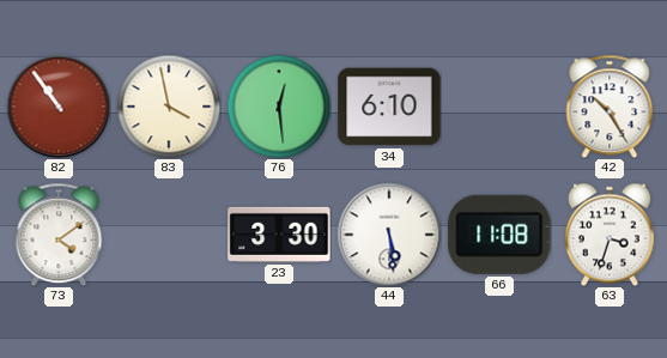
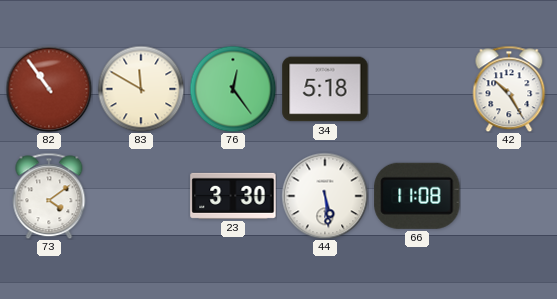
83: 3:58 -> 11:50 (141, 89)
76: 12:29 -> 12:24 (233, 89)
34: 6:10 -> 5:18 (325, 89)
63: 3:33 -> none (610, 235)
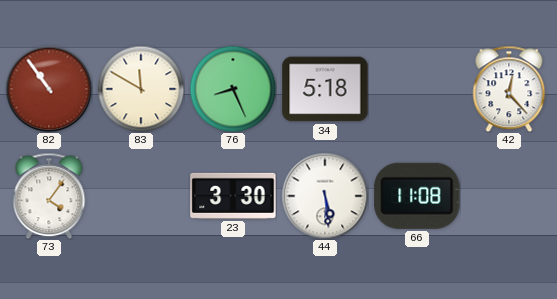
76: 12:24 -> 8:26 (233, 89)
42: 10:25 -> 12:23 (509, 89)
73: 4:09 -> 4:06 (49, 196)
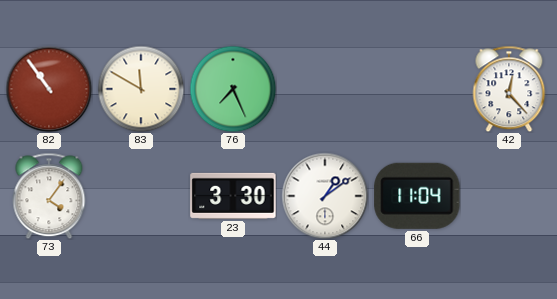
76: 8:26 -> 7:26 (233, 89)
34: 5:18 -> none (325, 89)
44: 5:29 -> 1:09 (325, 196)
66: 11:08 -> 11:04 (417, 196)
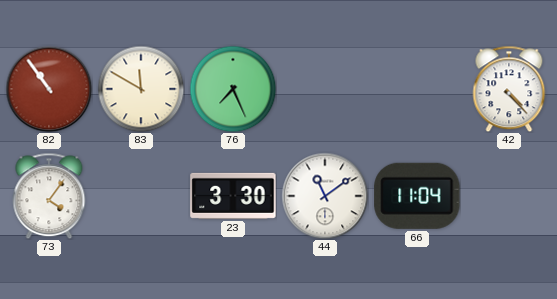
42: 12:23 -> 4:23 (509, 89)
44: 1:09 -> 11:09 (325, 196)
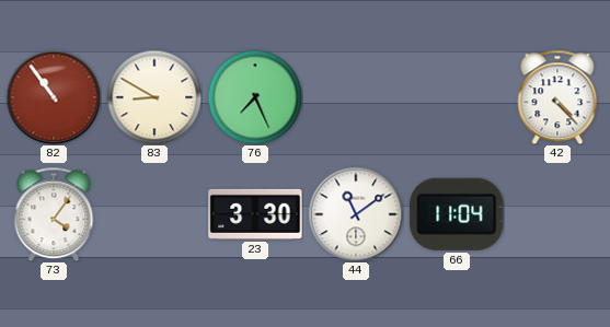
83: 11:50 -> 8:50 (154, 97)
